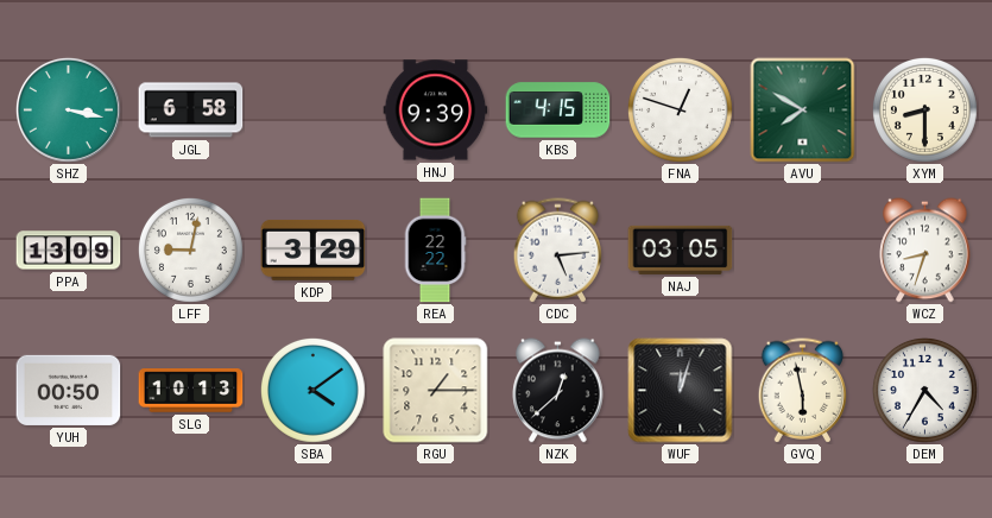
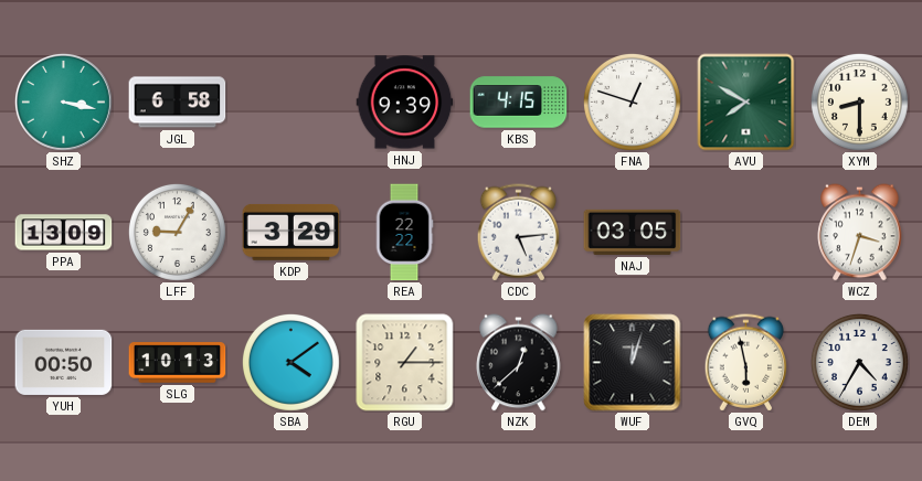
LFF: 9:02 -> 9:05 (177, 232)
WCZ: 8:33 -> 3:33 (860, 233)
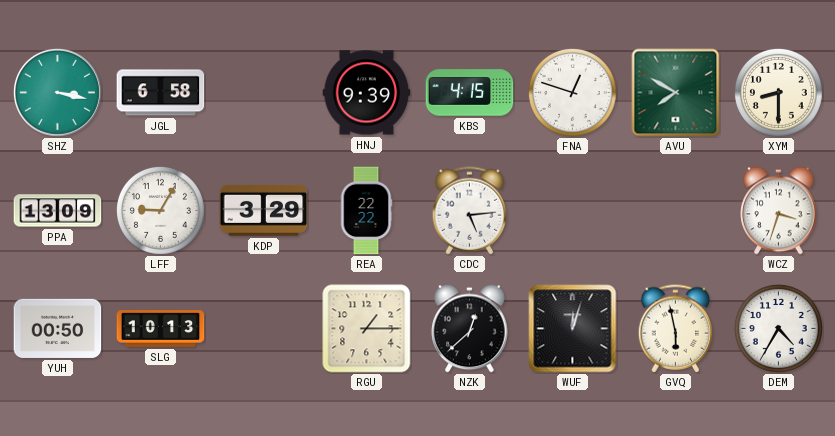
NAJ: 03:05 -> none (633, 232)
SBA: 4:09 -> none (290, 362)
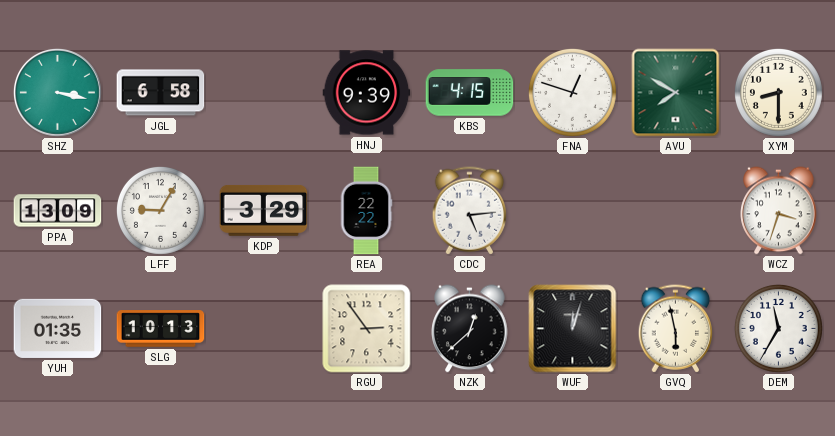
YUH: 00:50 -> 01:35 (58, 328)
RGU: 1:15 -> 2:54 (367, 329)
DEM: 4:35 -> 11:35 (778, 328)
